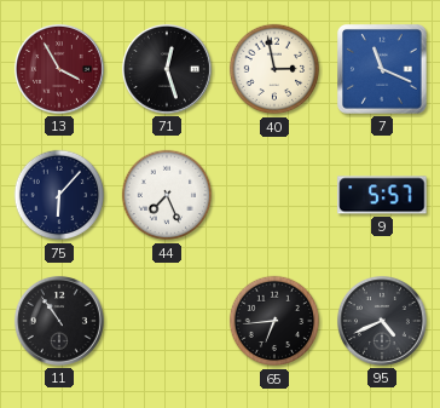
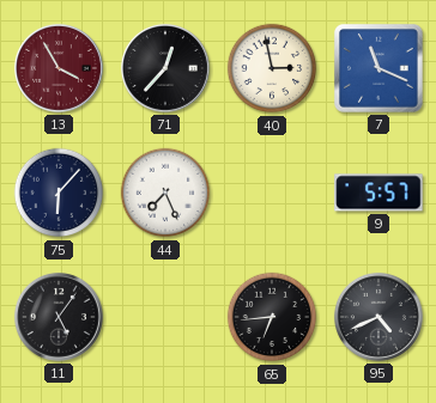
71: 12:27 -> 12:37 (165, 68)
11: 10:54 -> 5:06 (59, 317)
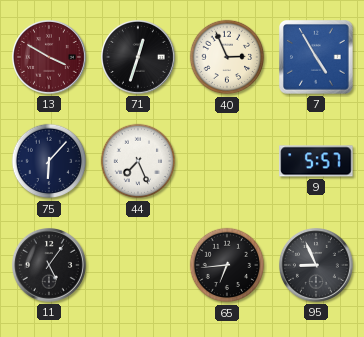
13: 3:55 -> 3:50 (49, 57)
71: 12:37 -> 12:33 (138, 57)
40: 2:58 -> 2:56 (227, 57)
7: 11:19 -> 4:55 (317, 58)
95: 4:41 -> 8:56 (316, 265)
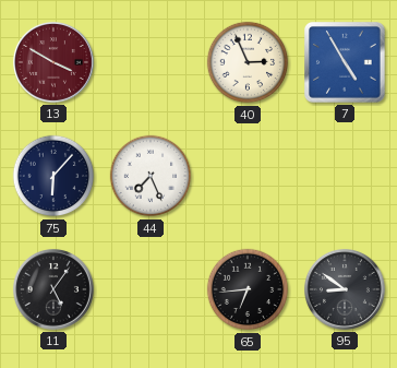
71: 12:33 -> none (138, 57)
9: 5:57 -> none (316, 161)
95: 8:56 -> 8:51 (345, 289)
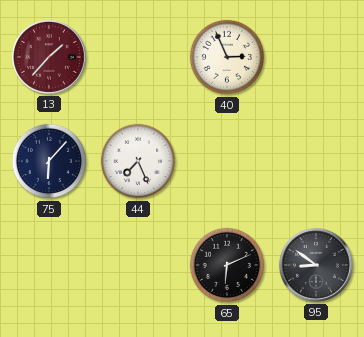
13: 3:50 -> 1:37 (49, 57)
7: 4:55 -> none (346, 63)
11: 5:06 -> none (53, 289)
65: 6:44 -> 6:11 (227, 265)
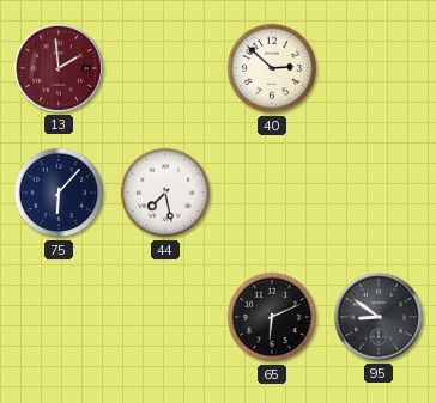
13: 1:37 -> 1:59 (59, 68)
40: 2:56 -> 2:52 (272, 68)
44: 7:26 -> 7:28 (165, 193)
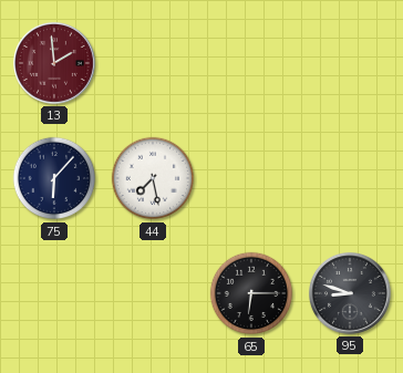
40: 2:52 -> none (272, 68)
65: 6:11 -> 6:15 (251, 293)
95: 8:51 -> 8:48 (350, 293)
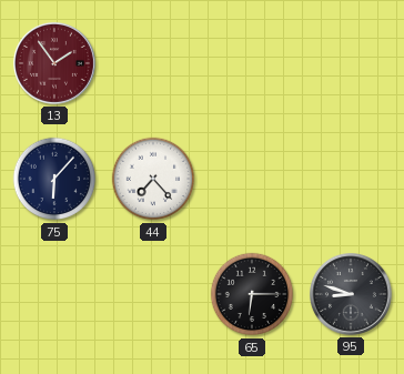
13: 1:59 -> 1:54 (54, 63)
44: 7:28 -> 7:23 (153, 179)
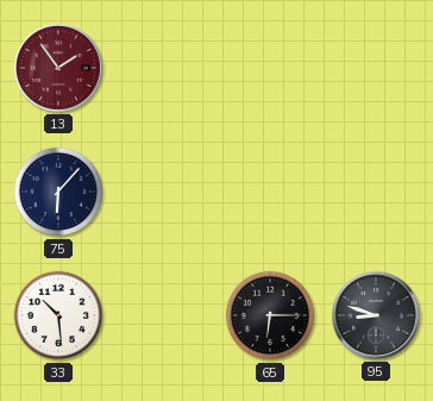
44: 7:23 -> none (153, 179)
33: none -> 10:29 (58, 315)
